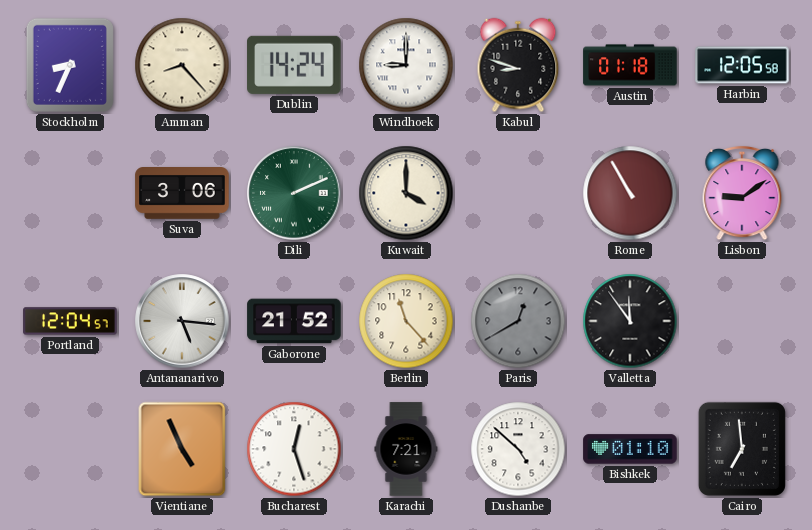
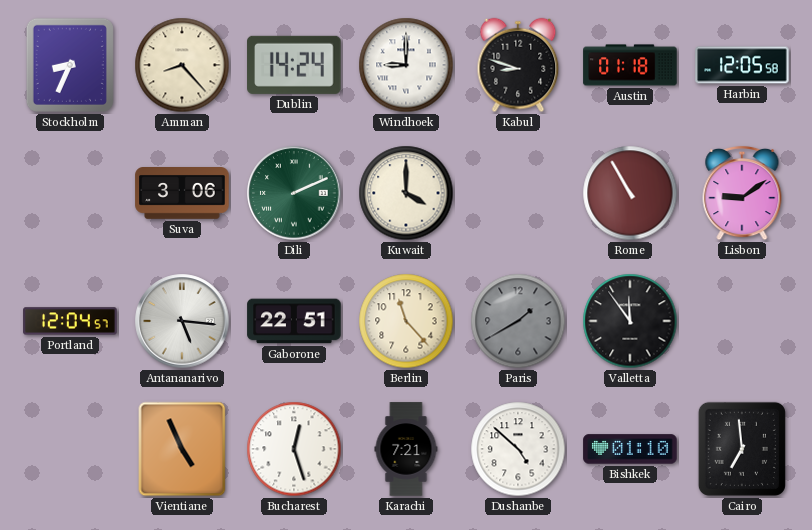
Gaborone: 21:52 -> 22:51 (294, 321)
Paris: 12:40 -> 1:40 (518, 321)
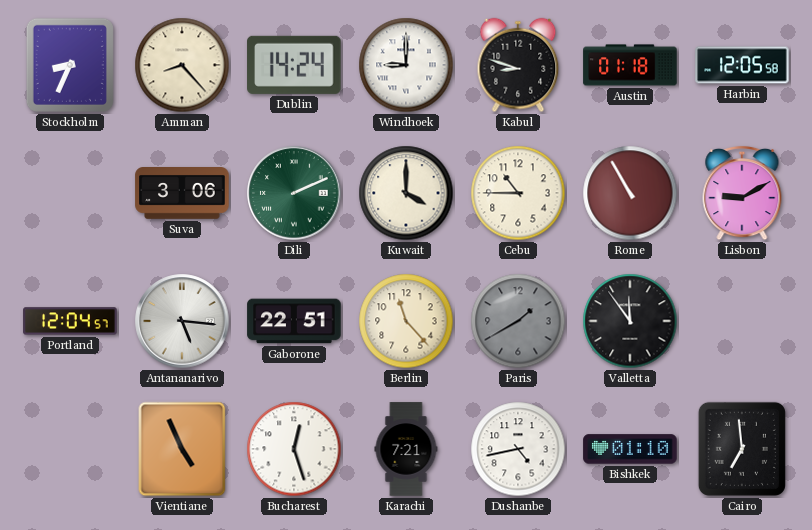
Cebu: none -> 10:45 (518, 193)
Lisbon: 9:09 -> 9:10 (742, 193)
Dushanbe: 4:52 -> 4:43 (518, 449)
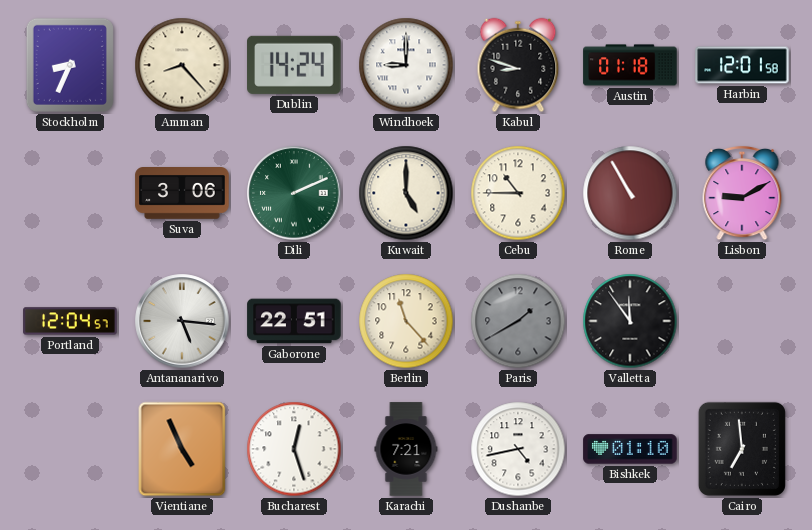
Harbin: 12:05 -> 12:01 (742, 65)
Kuwait: 4:00 -> 5:00 (406, 193)
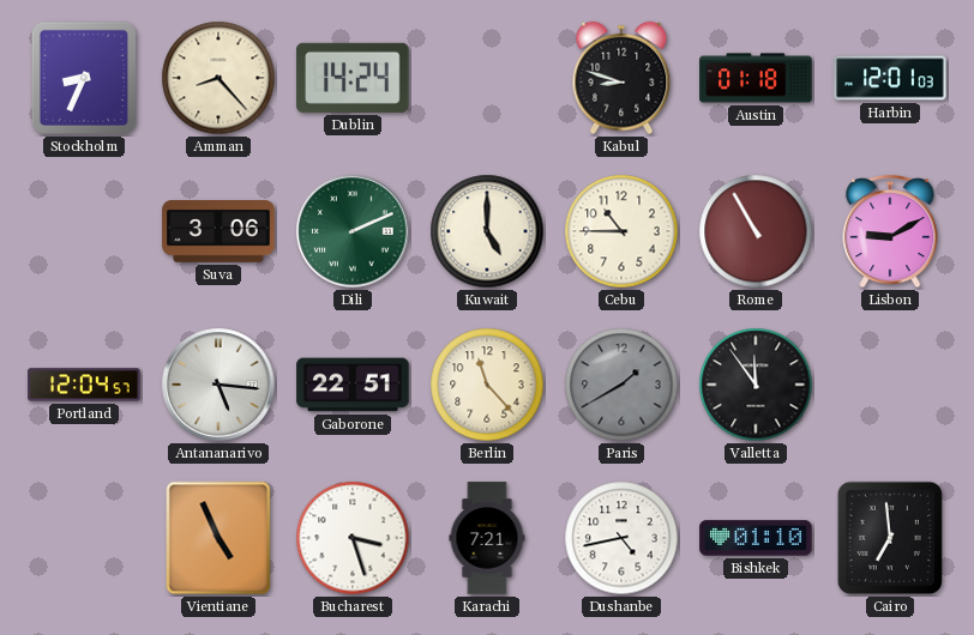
Windhoek: 9:00 -> none (406, 65)
Harbin: 12:01:58 -> 12:01:03 (890, 78)
Bucharest: 12:27 -> 3:27 (353, 538)
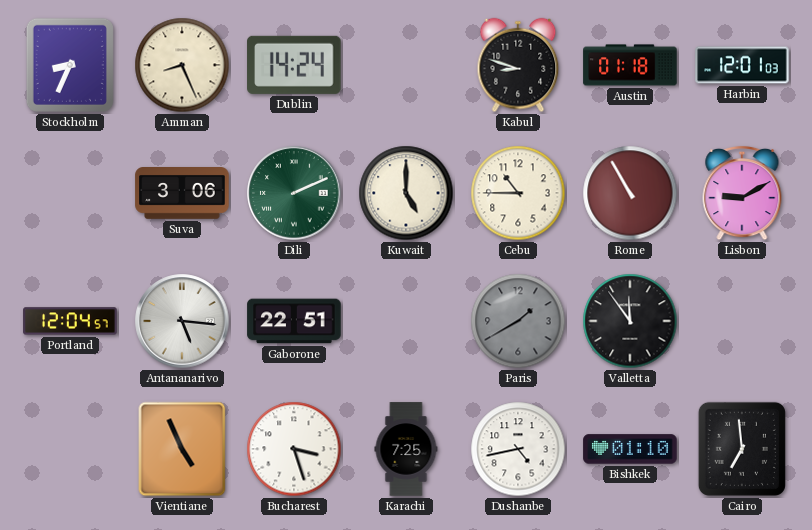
Amman: 8:23 -> 8:26 (182, 65)
Berlin: 11:23 -> none (487, 385)
Karachi: 7:21 -> 7:25 (406, 449)
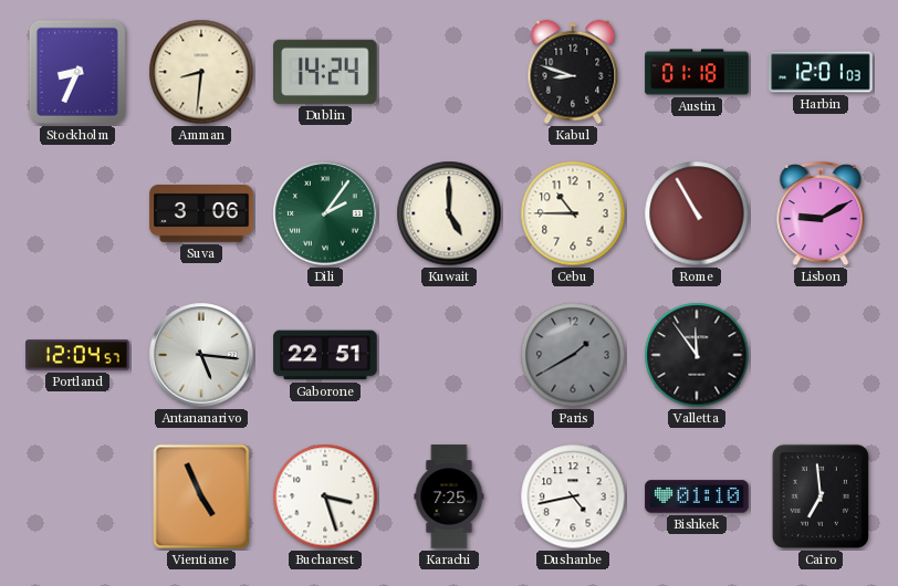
Amman: 8:26 -> 8:31 (201, 72)
Dili: 2:11 -> 2:06 (325, 213)
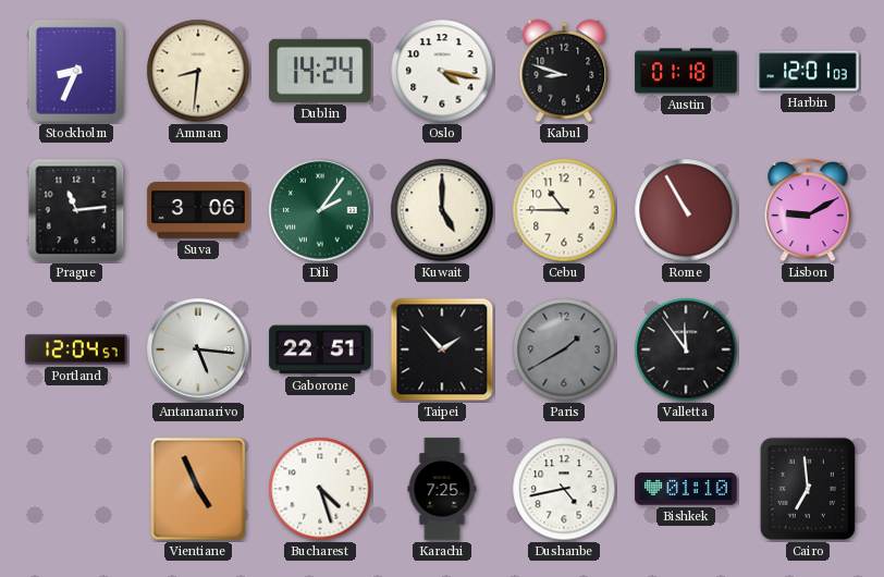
Oslo: none -> 4:17 (442, 71)
Prague: none -> 11:14 (76, 210)
Taipei: none -> 1:53 (442, 349)
Bucharest: 3:27 -> 4:27 (320, 489)
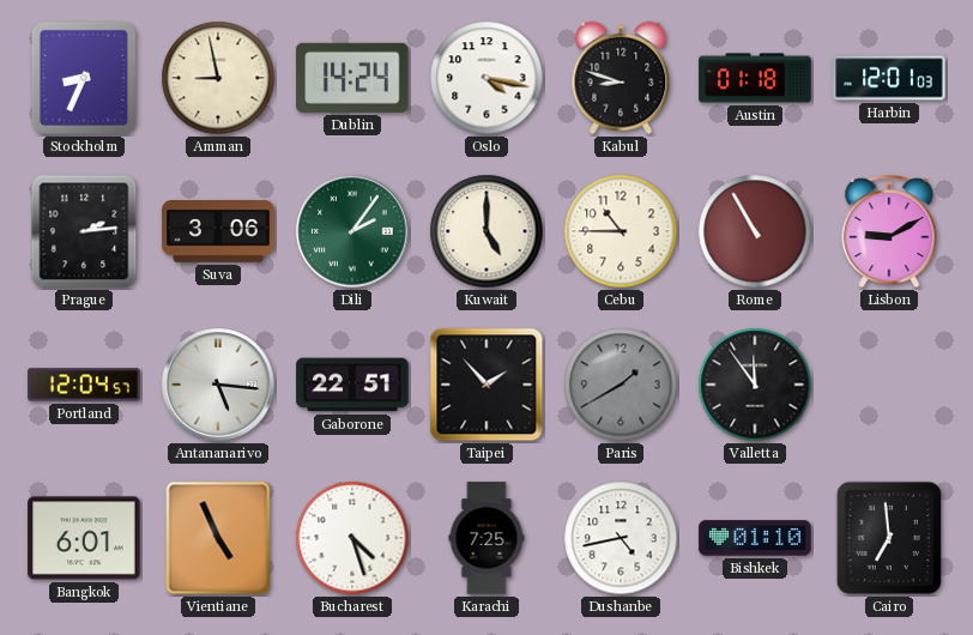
Amman: 8:31 -> 8:58 (218, 78)
Prague: 11:14 -> 2:14 (84, 231)
Bangkok: none -> 6:01 (84, 538)
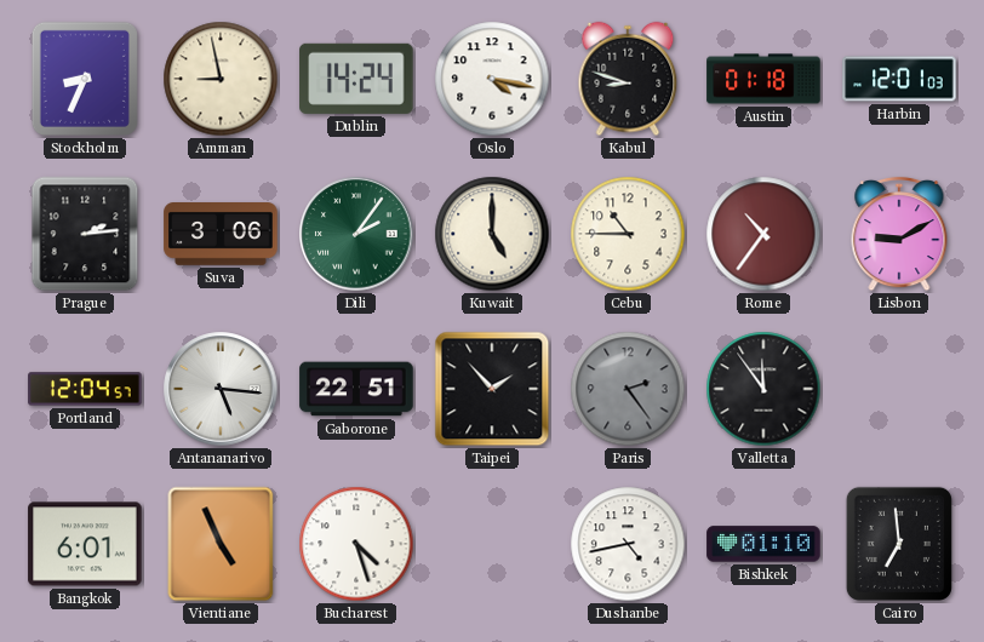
Rome: 10:55 -> 10:36 (763, 234)
Paris: 1:40 -> 2:24 (628, 389)
Karachi: 7:25 -> none (486, 538)
